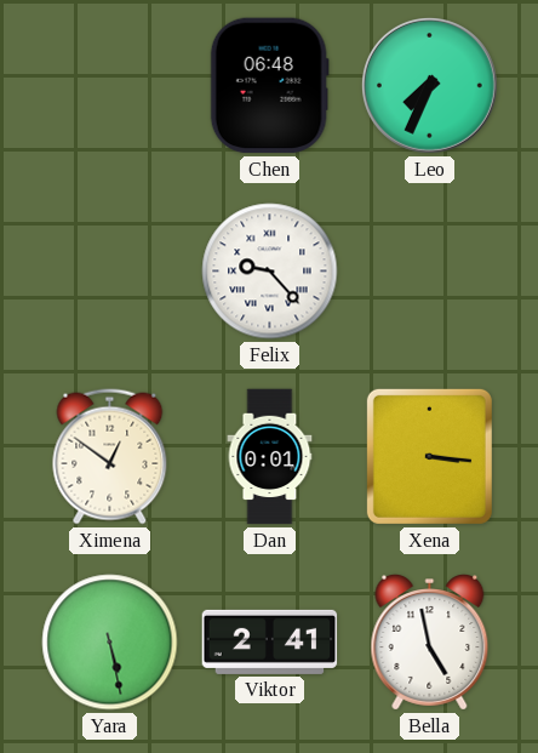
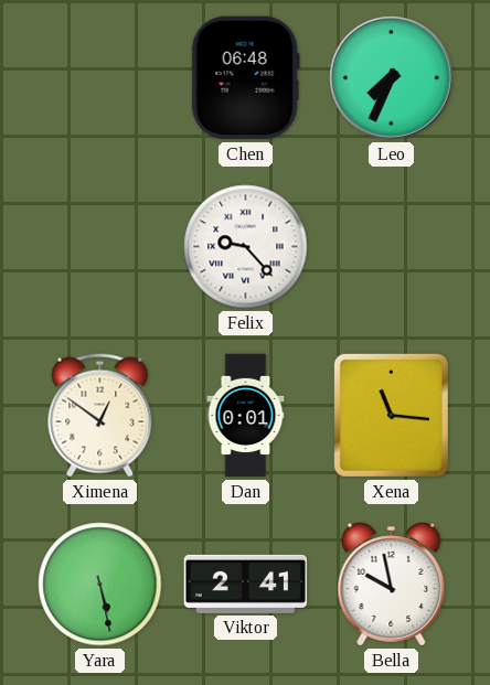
Xena: 3:16 -> 11:16 (391, 415)
Bella: 4:58 -> 9:58 (392, 585)
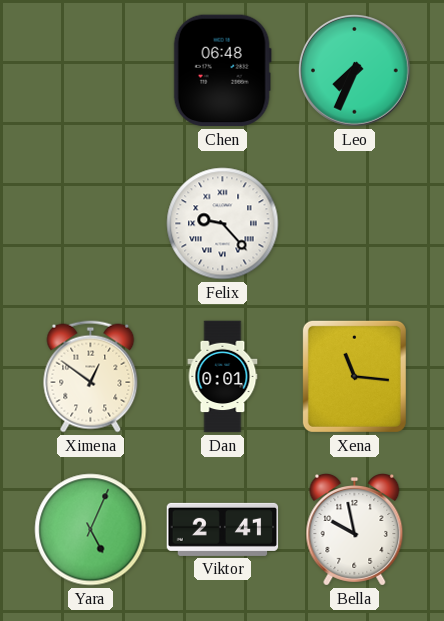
Yara: 5:28 -> 5:04 (91, 530)
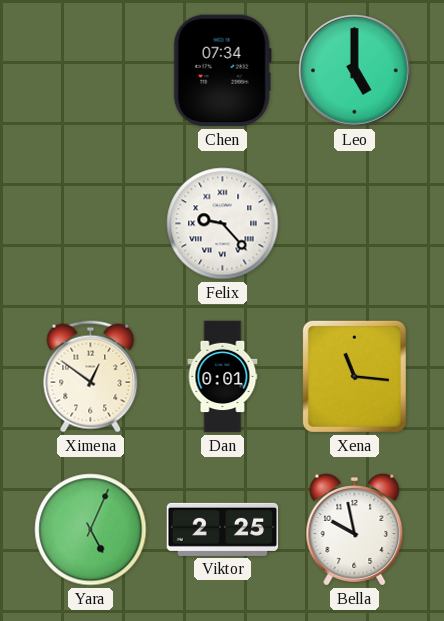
Chen: 06:48 -> 07:34 (222, 71)
Leo: 7:34 -> 5:00 (354, 70)
Viktor: 2:41 -> 2:25 (223, 529)
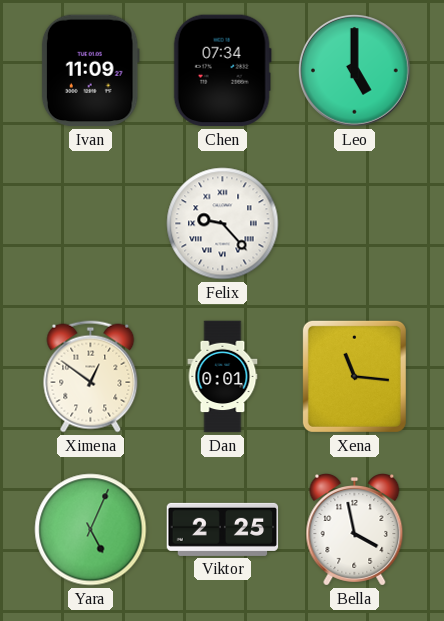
Ivan: none -> 11:09 (90, 71)
Bella: 9:58 -> 3:58 (355, 530)
